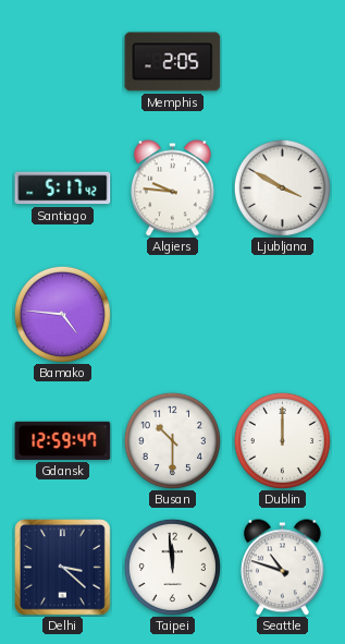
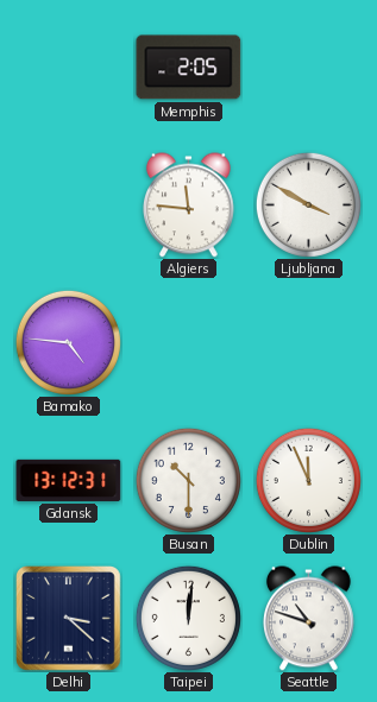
Santiago: 5:17 -> none (63, 189)
Algiers: 9:46 -> 11:46 (188, 205)
Gdansk: 12:59 -> 13:12 (69, 480)
Dublin: 12:00 -> 11:56 (308, 480)
Taipei: 11:59 -> 12:01 (188, 618)
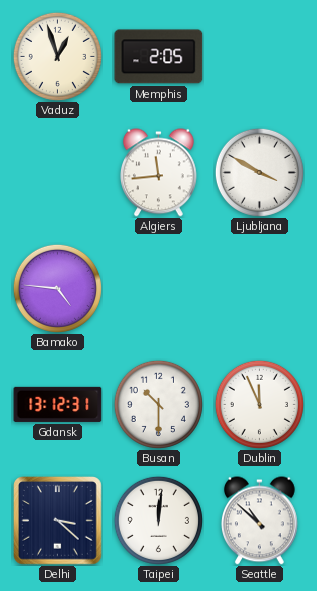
Vaduz: none -> 12:57 (57, 56)
Algiers: 11:46 -> 11:44 (158, 173)
Seattle: 10:48 -> 10:52 (259, 521)
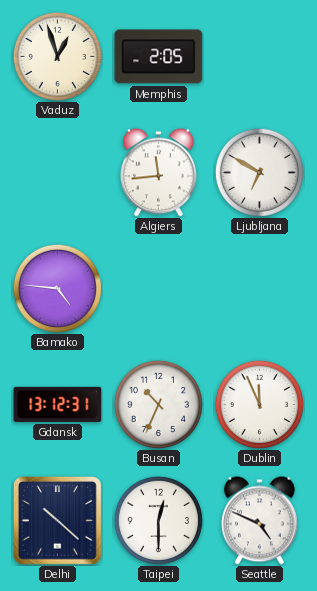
Ljubljana: 3:50 -> 6:50 (259, 172)
Busan: 10:30 -> 10:34 (158, 404)
Delhi: 3:22 -> 10:22 (58, 521)
Taipei: 12:01 -> 12:30 (158, 520)
Seattle: 10:52 -> 4:49 (259, 521)
